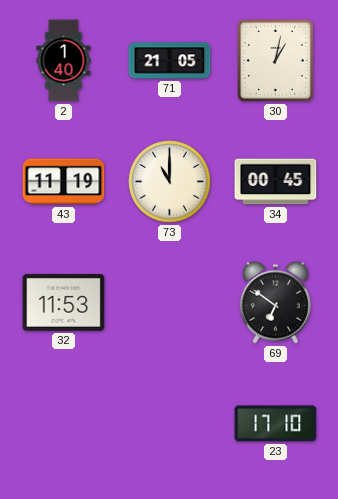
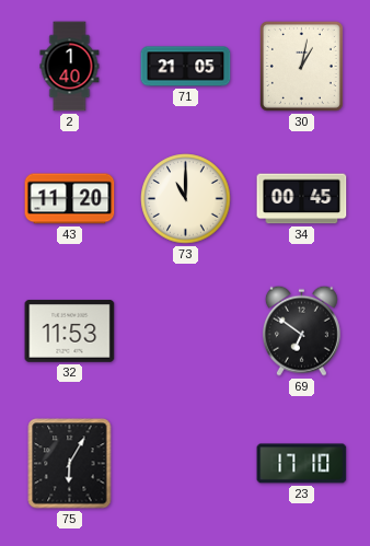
43: 11:19 -> 11:20 (70, 199)
75: none -> 6:05 (70, 464)
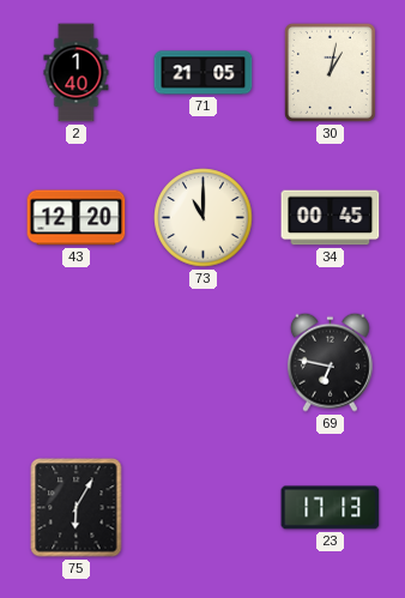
43: 11:20 -> 12:20 (77, 218)
32: 11:53 -> none (70, 332)
69: 6:51 -> 6:47 (330, 362)
23: 17:10 -> 17:13 (331, 508)
